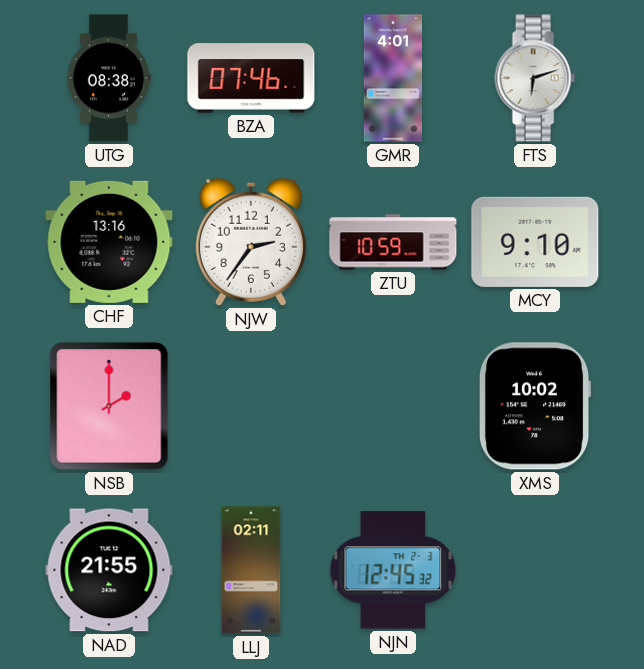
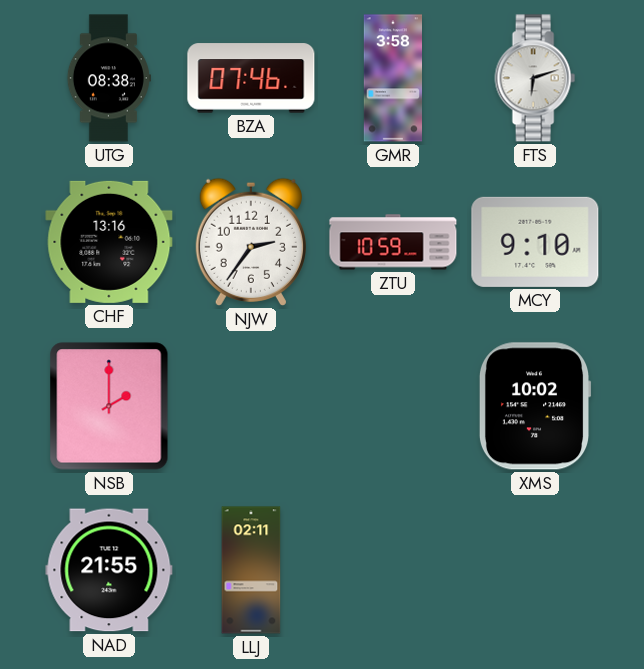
GMR: 4:01 -> 3:58 (392, 78)
NJN: 12:45 -> none (393, 570)
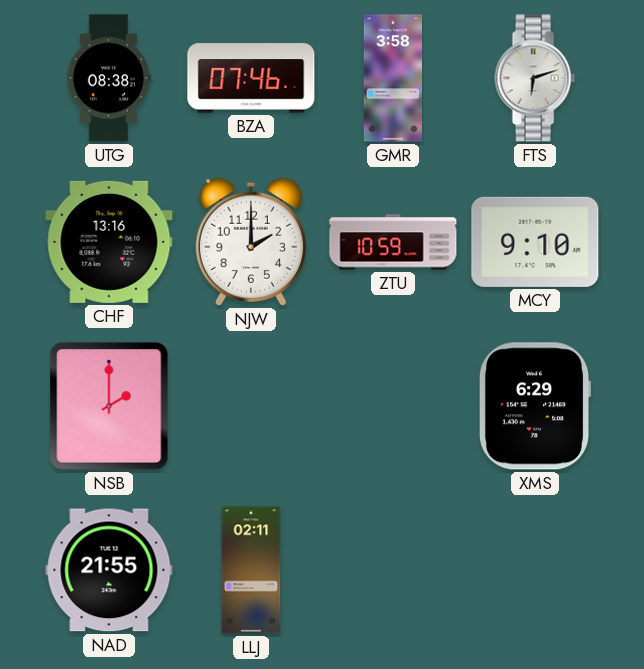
NJW: 2:36 -> 2:00 (251, 242)
XMS: 10:02 -> 6:29 (535, 406)
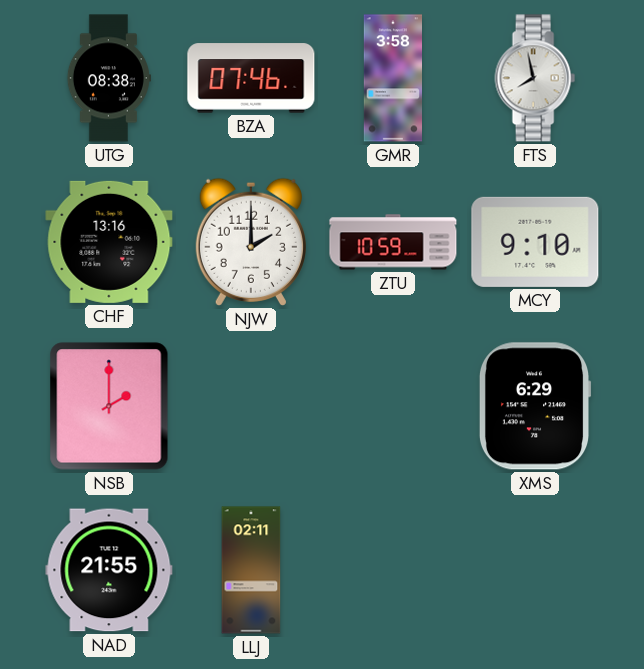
FTS: 6:12 -> 7:58 (535, 78)
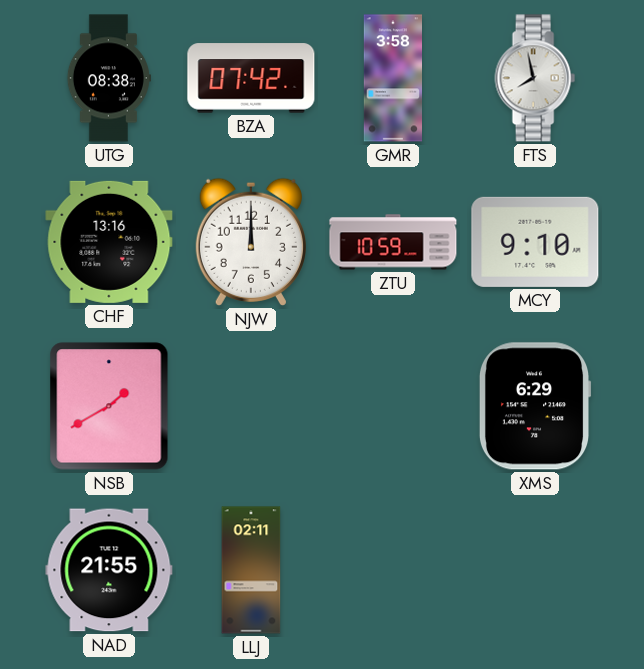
BZA: 07:46 -> 07:42 (251, 78)
NJW: 2:00 -> 12:00 (251, 242)
NSB: 2:00 -> 1:40 (109, 406)
